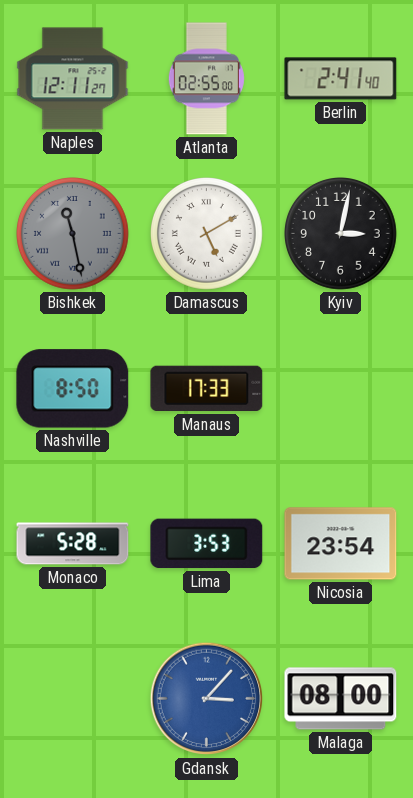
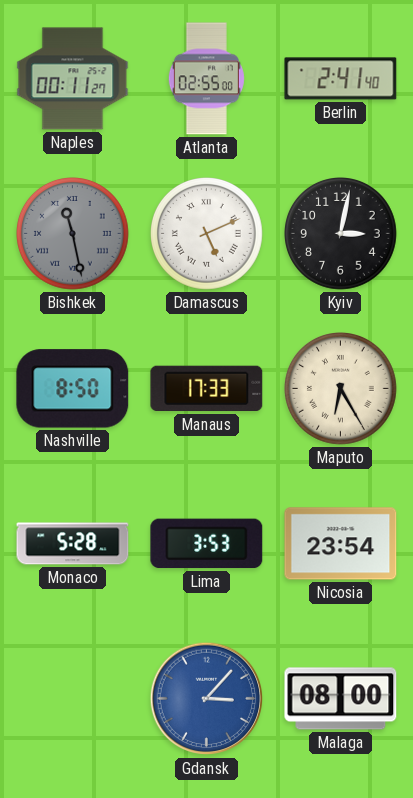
Naples: 12:11 -> 00:11 (73, 79)
Damascus: 5:10 -> 5:11 (207, 234)
Maputo: none -> 6:25 (341, 389)
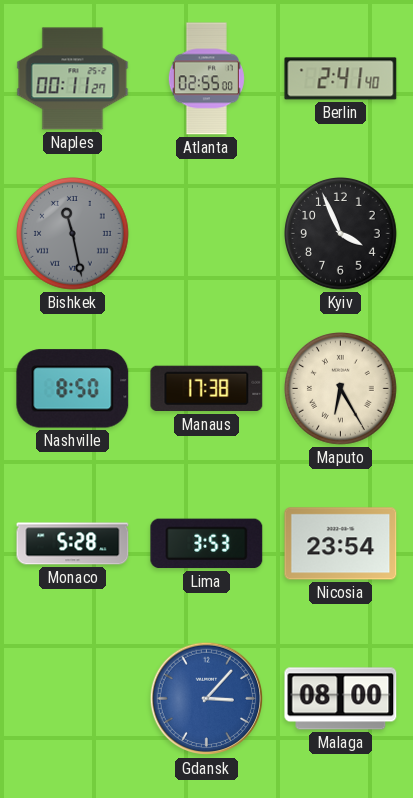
Damascus: 5:11 -> none (207, 234)
Kyiv: 3:02 -> 3:56 (341, 234)
Manaus: 17:33 -> 17:38 (207, 389)
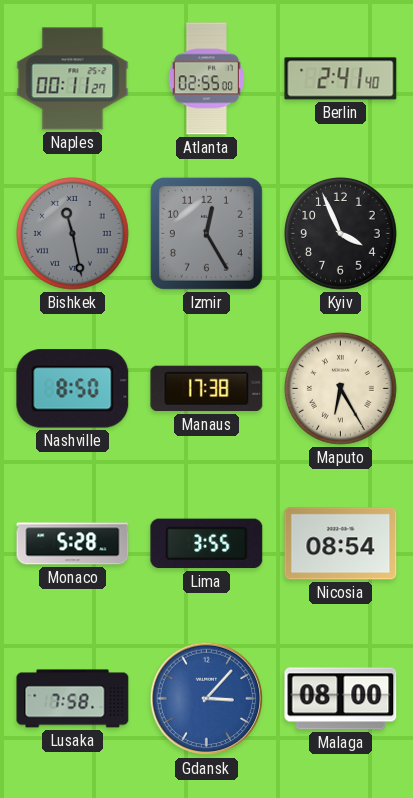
Izmir: none -> 12:25 (206, 233)
Lima: 3:53 -> 3:55 (207, 544)
Nicosia: 23:54 -> 08:54 (341, 544)
Lusaka: none -> 7:58 (73, 699)
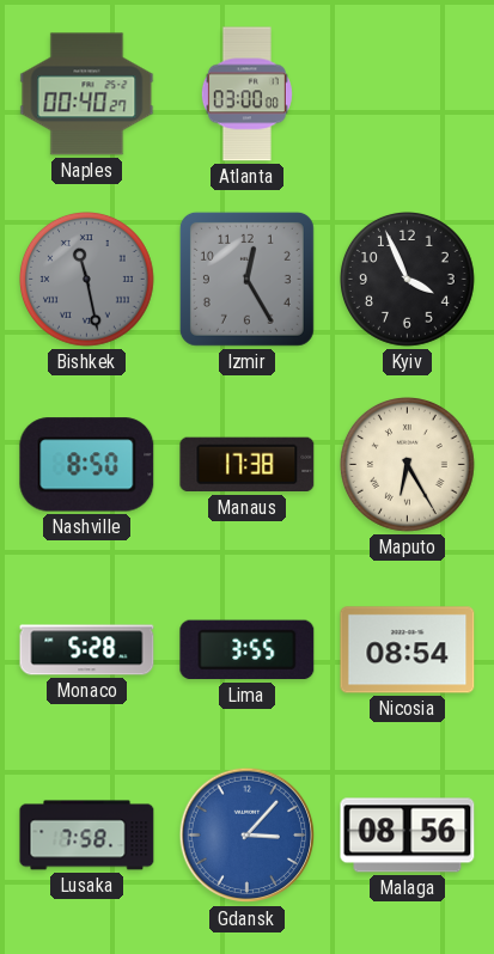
Naples: 00:11 -> 00:40 (87, 94)
Atlanta: 02:55 -> 03:00 (246, 94)
Berlin: 2:41 -> none (341, 79)
Malaga: 08:00 -> 08:56 (408, 836)
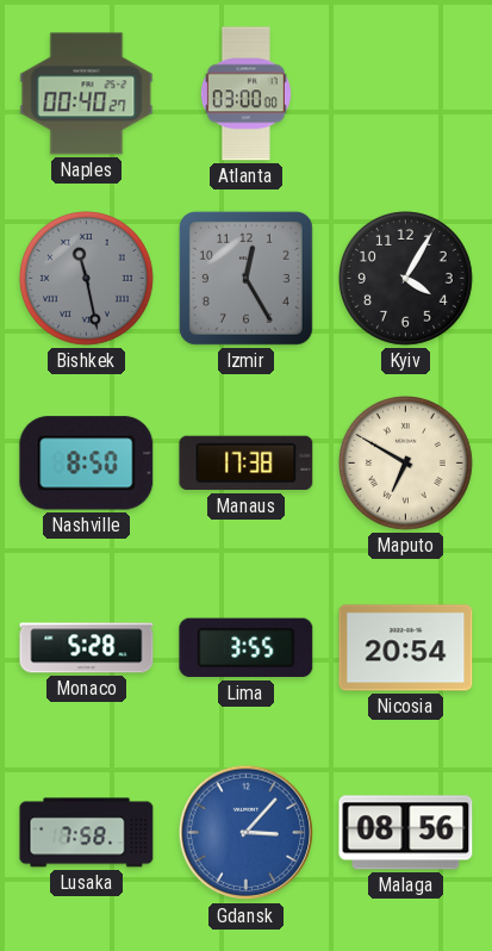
Kyiv: 3:56 -> 4:05 (406, 279)
Maputo: 6:25 -> 6:50 (406, 464)
Nicosia: 08:54 -> 20:54 (406, 648)
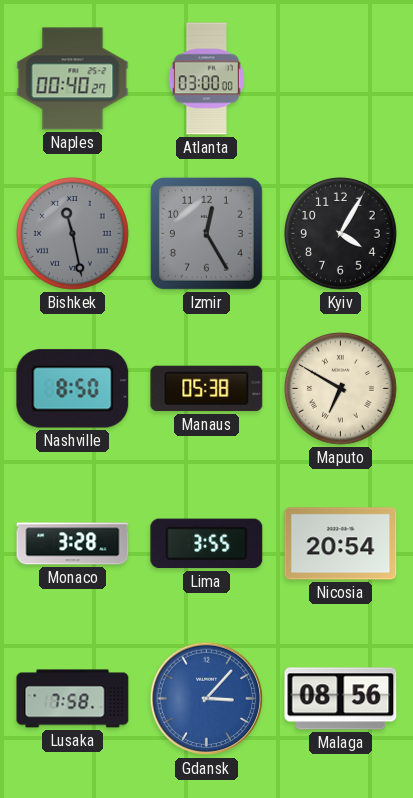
Manaus: 17:38 -> 05:38 (207, 389)
Monaco: 5:28 -> 3:28 (73, 544)
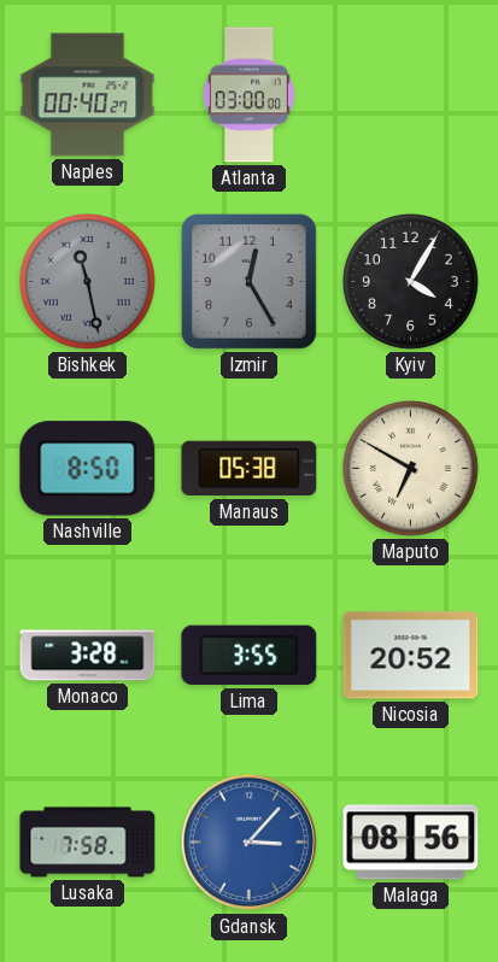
Nicosia: 20:54 -> 20:52 (411, 656)
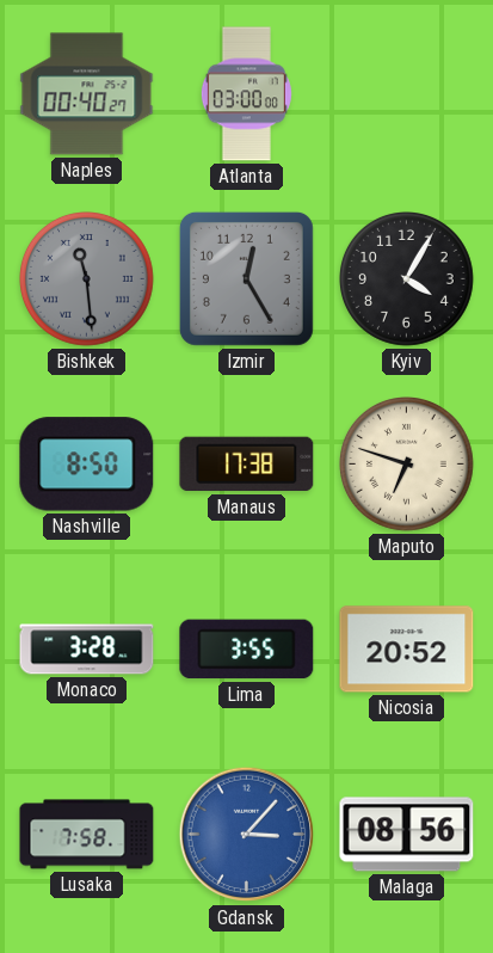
Bishkek: 11:28 -> 11:29 (87, 279)
Manaus: 05:38 -> 17:38 (247, 465)
Maputo: 6:50 -> 6:48 (407, 465)
